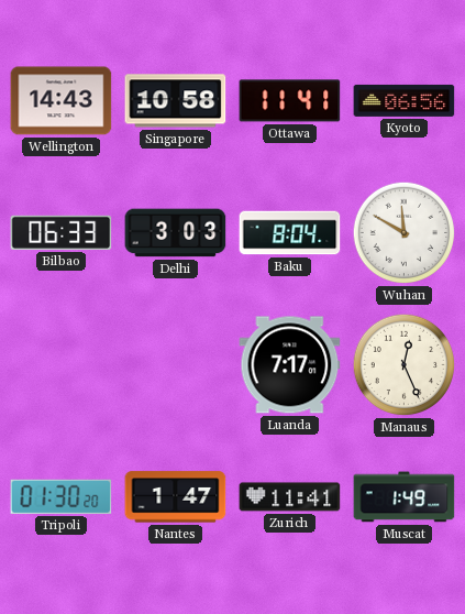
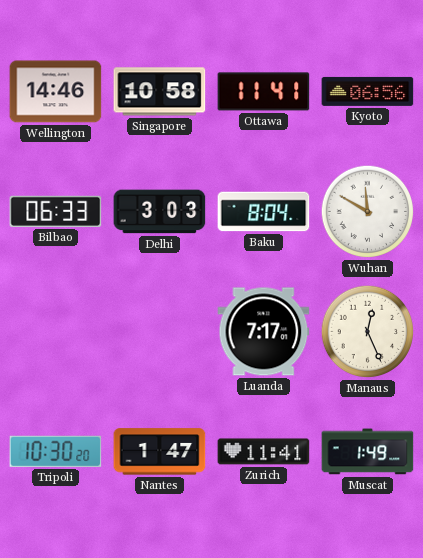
Wellington: 14:43 -> 14:46 (56, 92)
Tripoli: 01:30 -> 10:30 (56, 451)
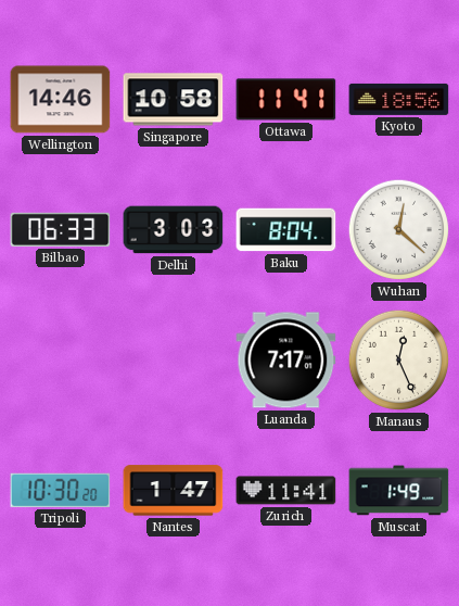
Kyoto: 06:56 -> 18:56 (399, 99)
Wuhan: 11:50 -> 12:22 (399, 230)
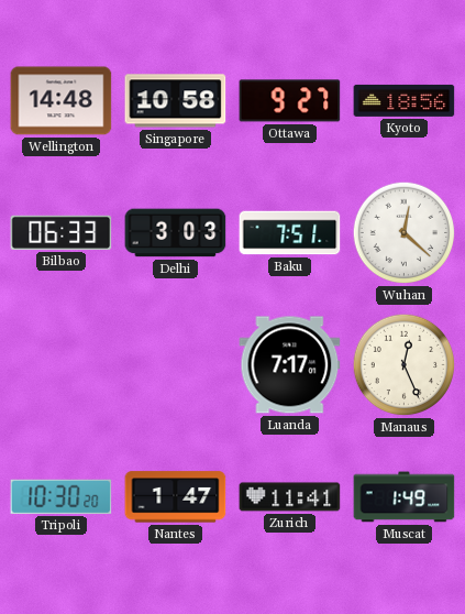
Wellington: 14:46 -> 14:48 (62, 101)
Ottawa: 11:41 -> 9:27 (290, 101)
Baku: 8:04 -> 7:51 (290, 233)
